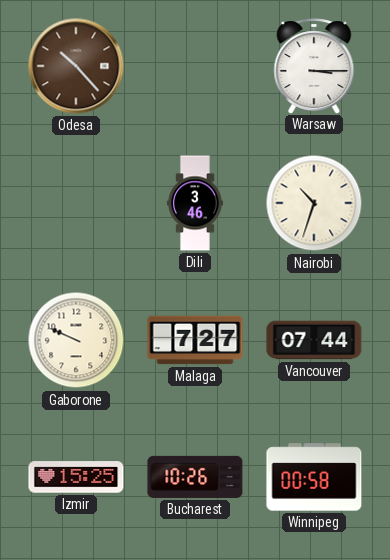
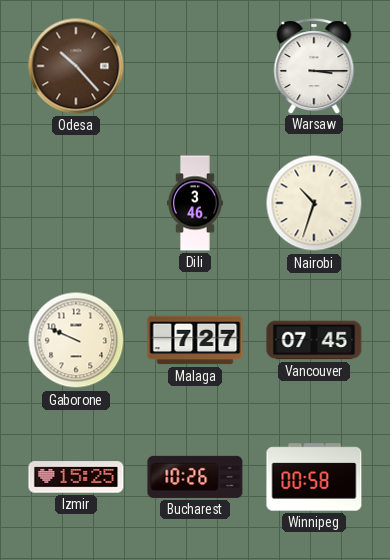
Vancouver: 07:44 -> 07:45 (314, 340)
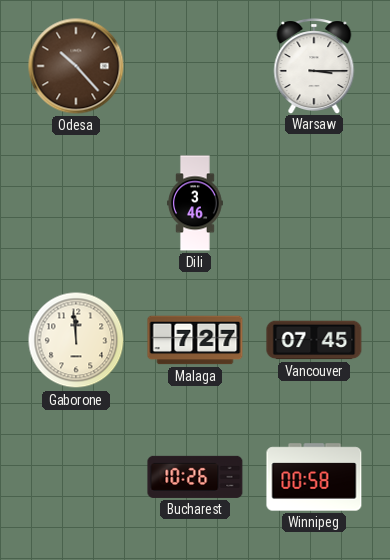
Nairobi: 10:33 -> none (314, 203)
Gaborone: 9:49 -> 11:59 (76, 340)
Izmir: 15:25 -> none (76, 477)
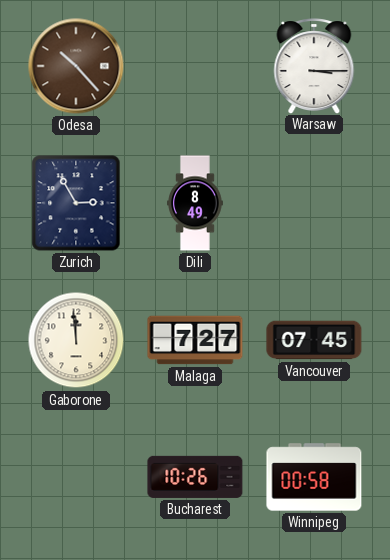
Zurich: none -> 2:55 (76, 203)
Dili: 3:46 -> 8:49 (195, 203)
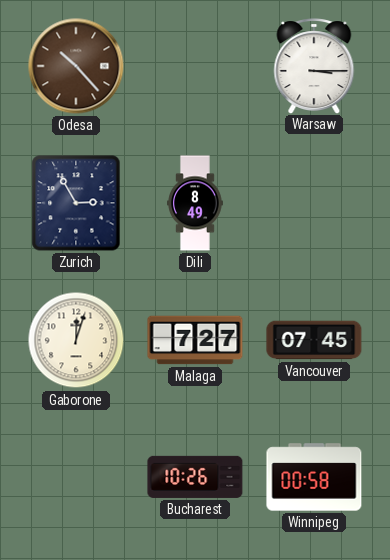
Gaborone: 11:59 -> 12:03 (76, 340)
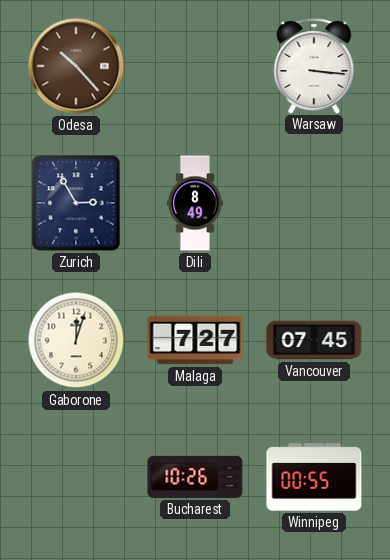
Warsaw: 3:15 -> 3:16 (314, 66)
Winnipeg: 00:58 -> 00:55 (314, 477)
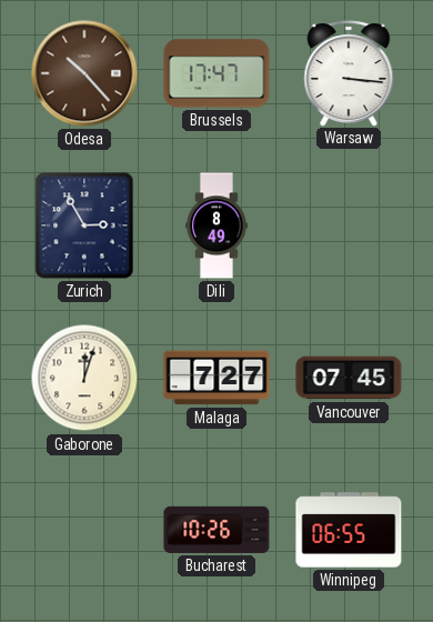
Brussels: none -> 17:47 (216, 73)
Winnipeg: 00:55 -> 06:55 (349, 530)
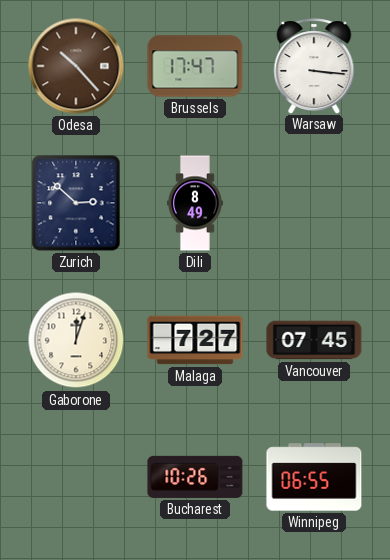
Zurich: 2:55 -> 2:52 (76, 203)
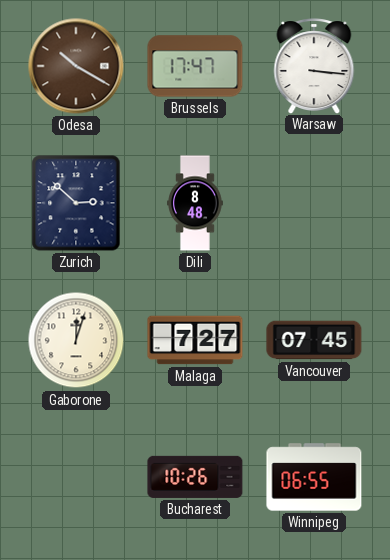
Odesa: 10:23 -> 10:20 (76, 66)
Dili: 8:49 -> 8:48 (195, 203)
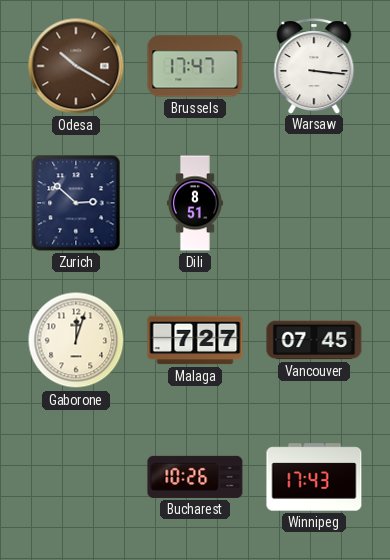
Dili: 8:48 -> 8:51 (195, 203)
Winnipeg: 06:55 -> 17:43 (314, 477)
